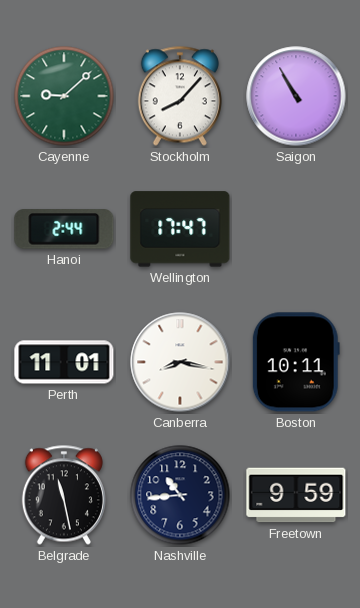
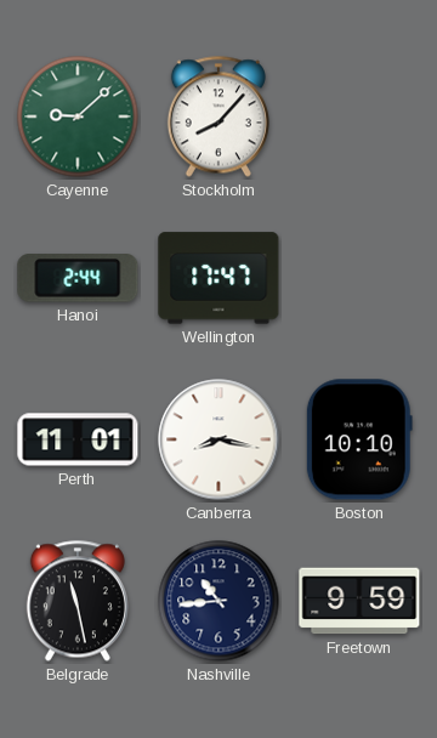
Saigon: 10:55 -> none (296, 96)
Boston: 10:11 -> 10:10 (359, 439)
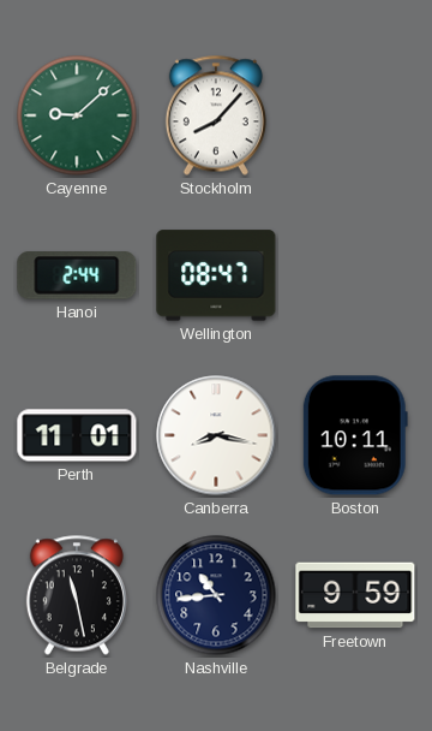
Wellington: 17:47 -> 08:47 (216, 275)
Boston: 10:10 -> 10:11 (355, 435)
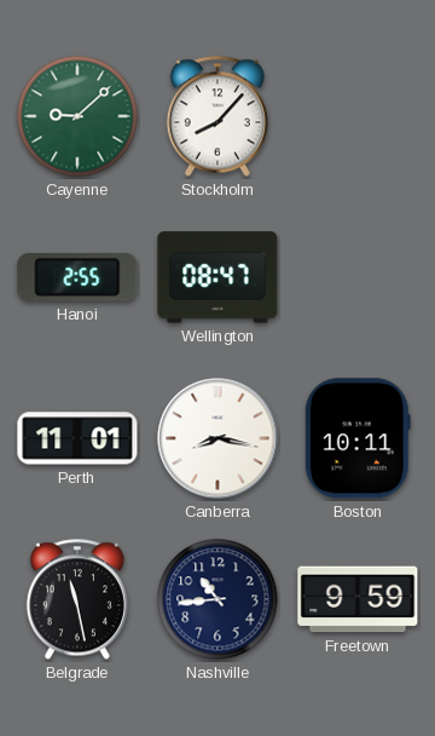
Hanoi: 2:44 -> 2:55 (77, 277)
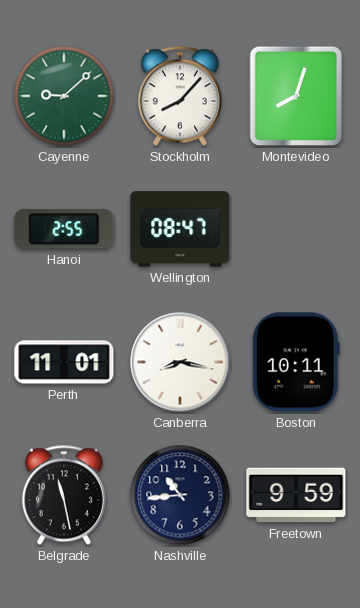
Montevideo: none -> 8:03 (295, 96)
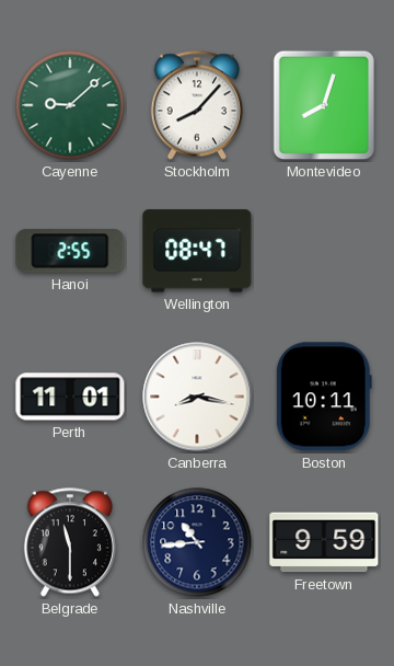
Belgrade: 11:28 -> 11:30 (70, 542)
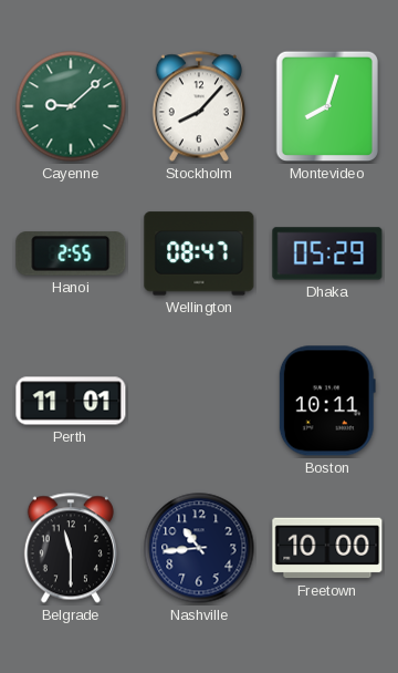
Dhaka: none -> 05:29 (327, 253)
Canberra: 8:17 -> none (197, 397)
Freetown: 9:59 -> 10:00 (327, 548)
